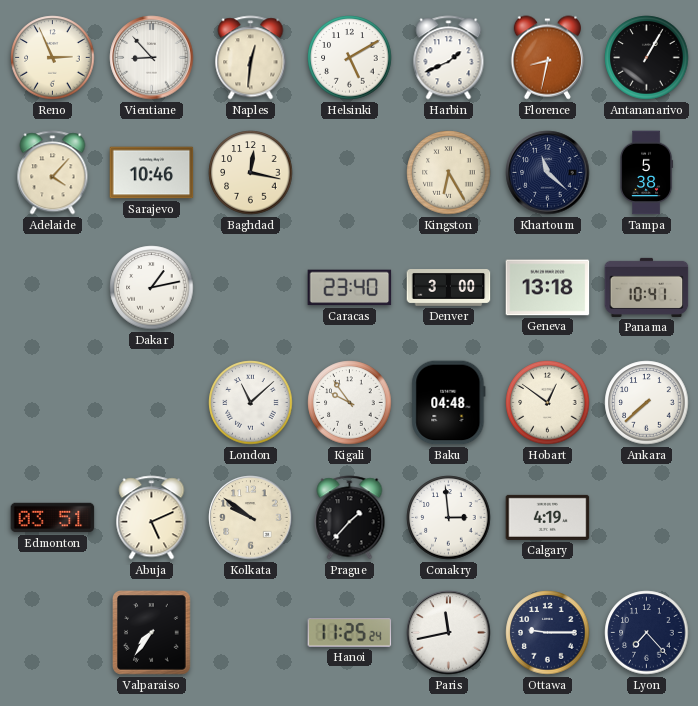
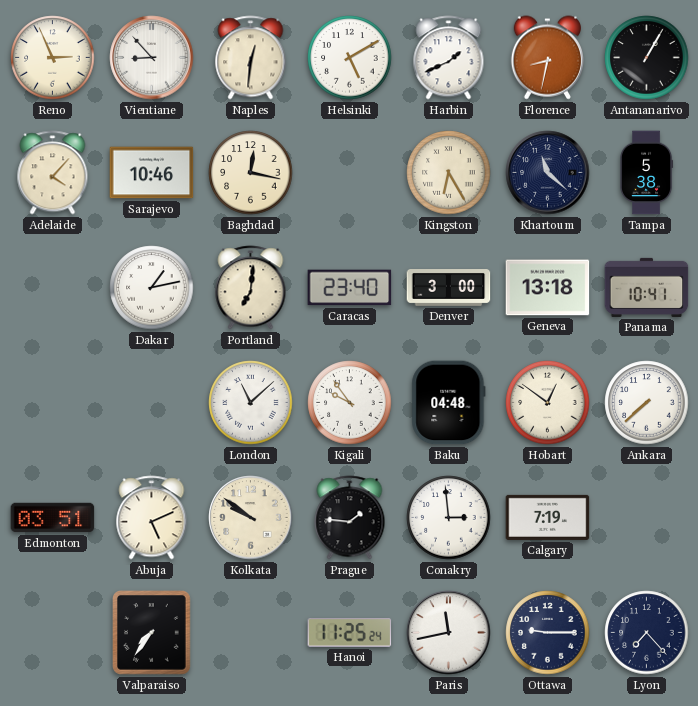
Portland: none -> 7:01 (251, 288)
Prague: 1:37 -> 1:46 (350, 518)
Calgary: 4:19 -> 7:19 (548, 517)
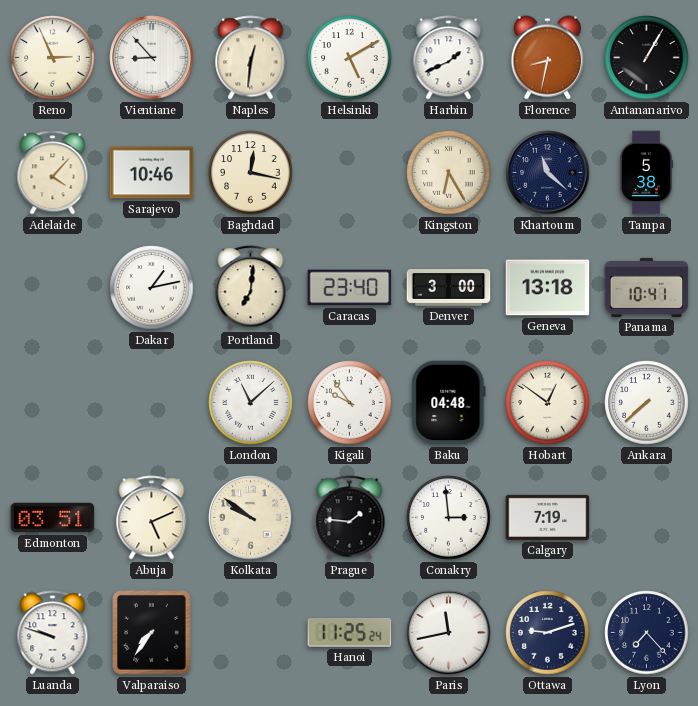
Luanda: none -> 9:48 (53, 633)
Ottawa: 9:15 -> 9:12 (548, 633)
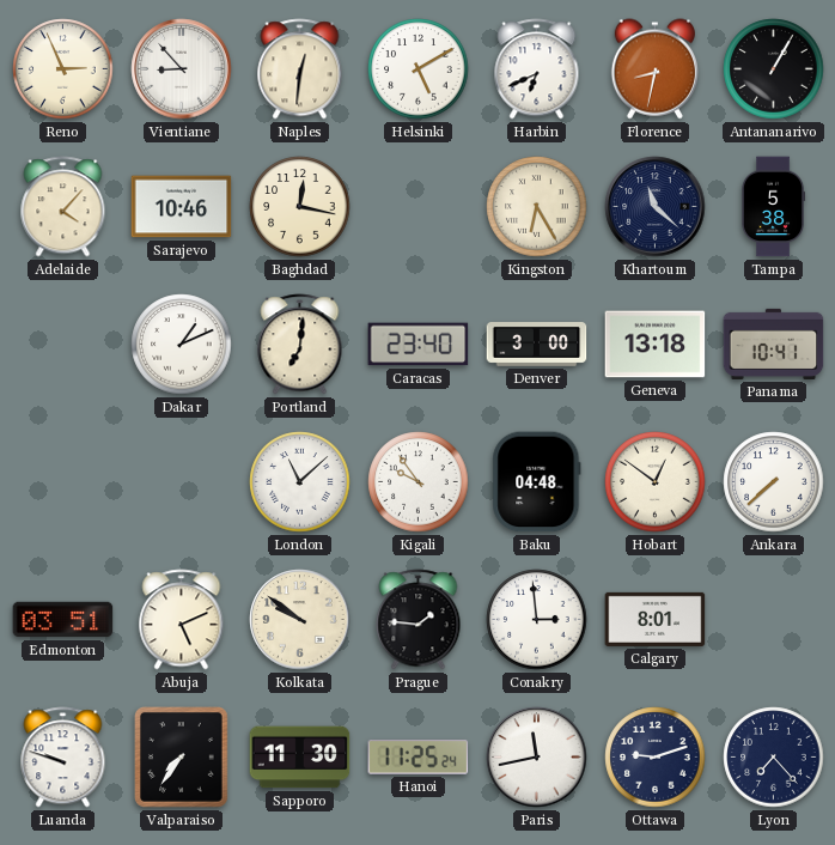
Harbin: 1:41 -> 6:41 (537, 69)
Dakar: 1:13 -> 1:11 (182, 345)
Calgary: 7:19 -> 8:01 (656, 619)
Sapporo: none -> 11:30 (300, 758)
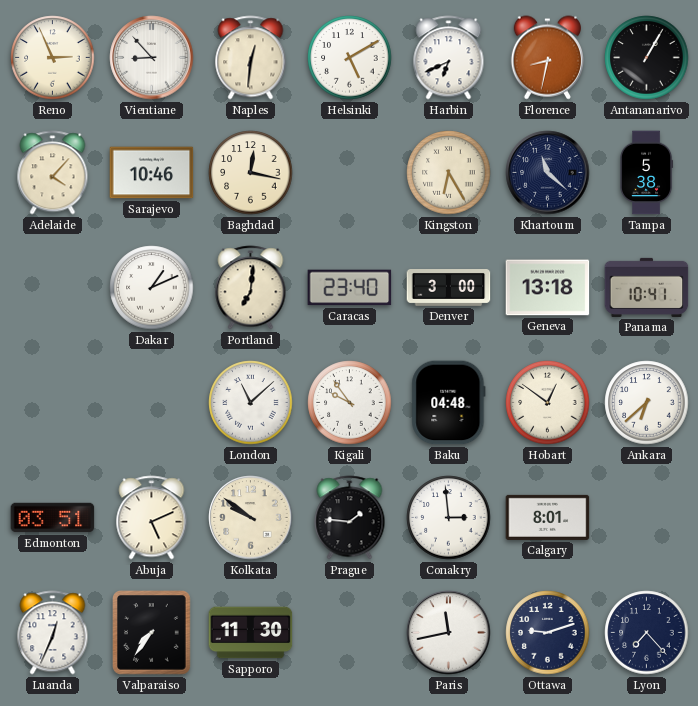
Ankara: 7:38 -> 6:38 (647, 403)
Luanda: 9:48 -> 12:34 (53, 633)
Hanoi: 11:25 -> none (419, 758)
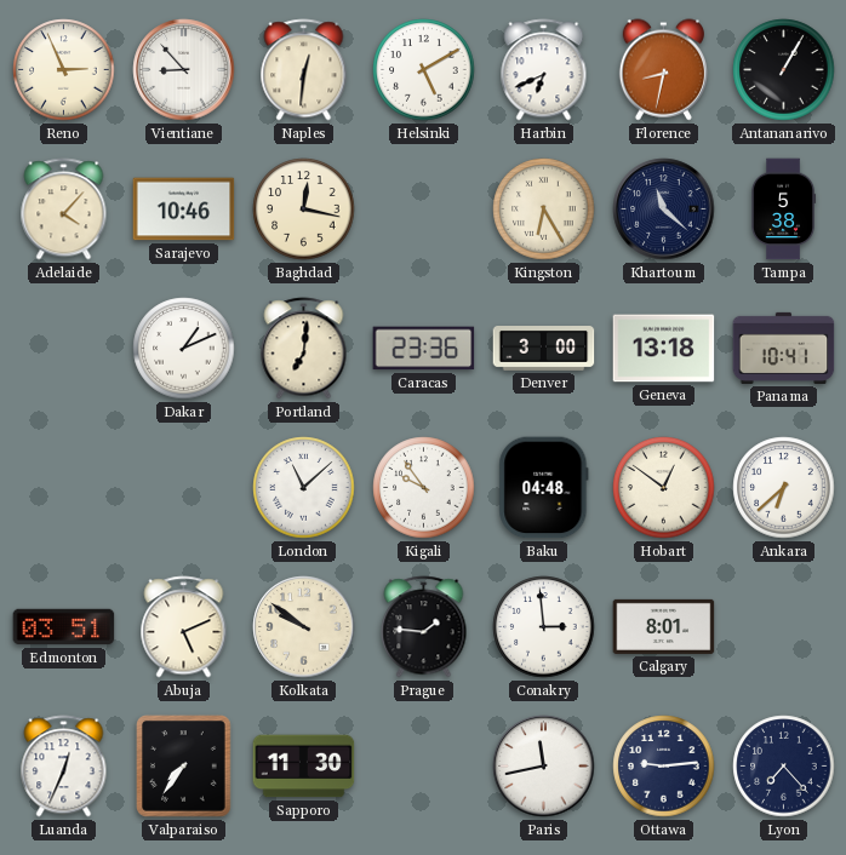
Caracas: 23:40 -> 23:36 (424, 349)
Ottawa: 9:12 -> 9:14 (664, 767)
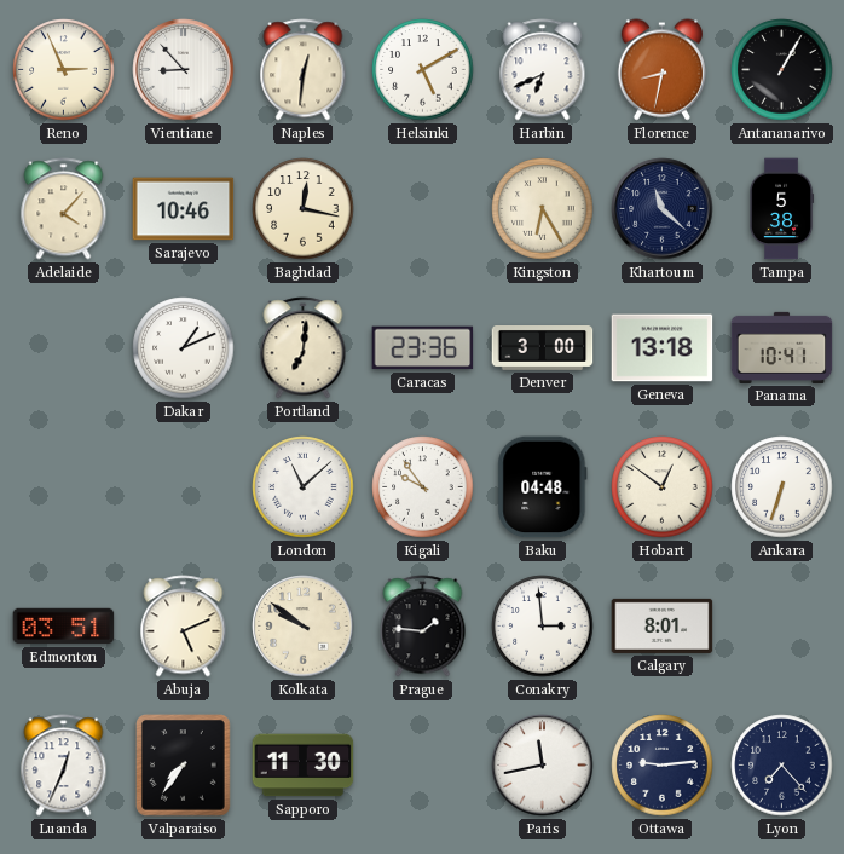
Ankara: 6:38 -> 6:33 (782, 487)
